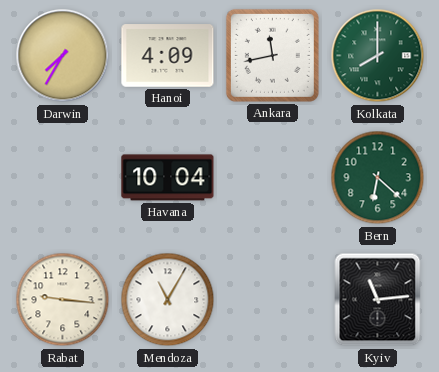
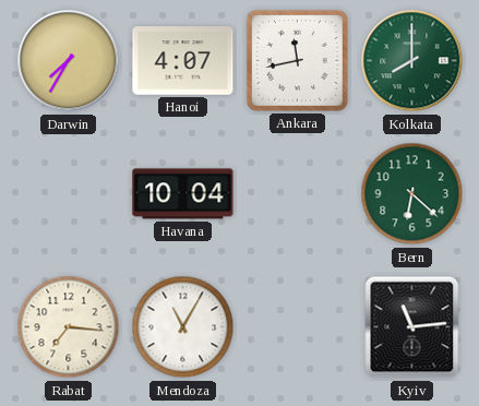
Hanoi: 4:09 -> 4:07 (183, 61)
Rabat: 9:16 -> 7:16 (69, 327)
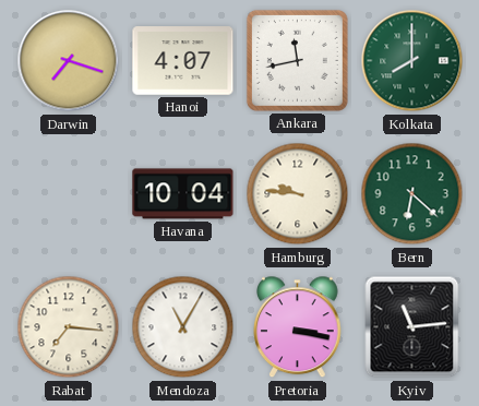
Darwin: 7:35 -> 7:18 (69, 61)
Hamburg: none -> 9:46 (298, 194)
Pretoria: none -> 3:17 (298, 327)
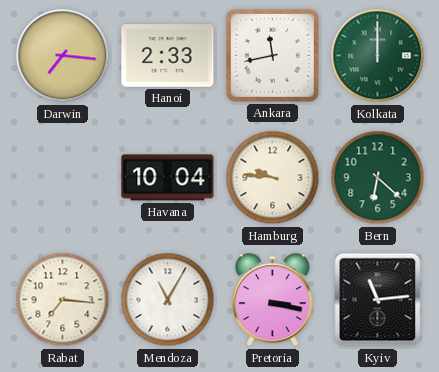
Darwin: 7:18 -> 7:16 (63, 56)
Hanoi: 4:07 -> 2:33 (168, 56)
Kolkata: 8:00 -> 12:00 (378, 56)
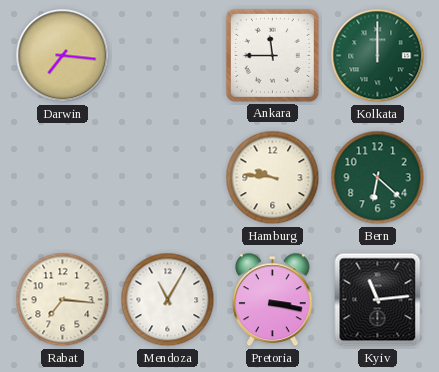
Hanoi: 2:33 -> none (168, 56)
Ankara: 11:43 -> 11:45 (272, 55)
Havana: 10:04 -> none (168, 178)
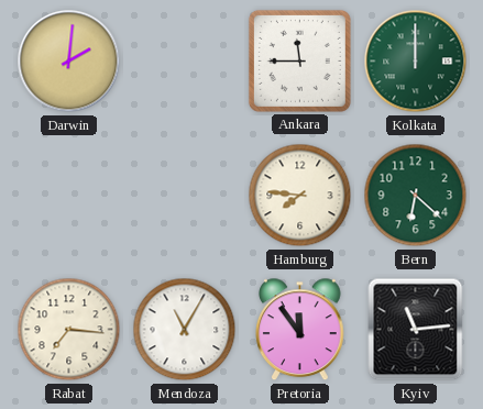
Darwin: 7:16 -> 2:01 (69, 62)
Hamburg: 9:46 -> 7:46 (300, 196)
Pretoria: 3:17 -> 11:54 (300, 330)
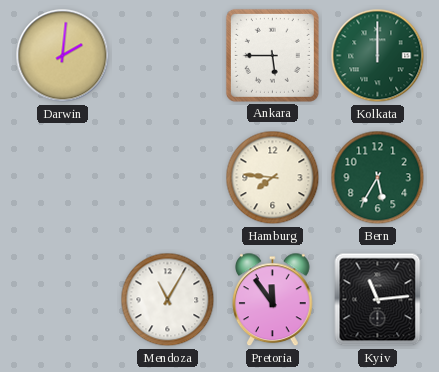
Ankara: 11:45 -> 5:45 (272, 55)
Bern: 6:22 -> 5:35 (378, 178)
Rabat: 7:16 -> none (69, 330)
